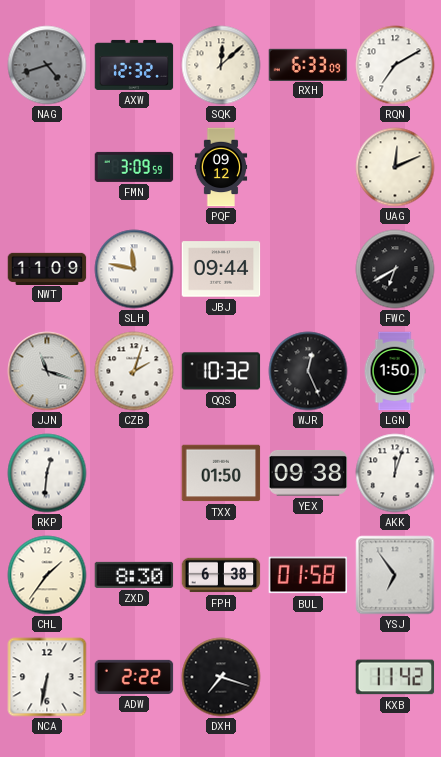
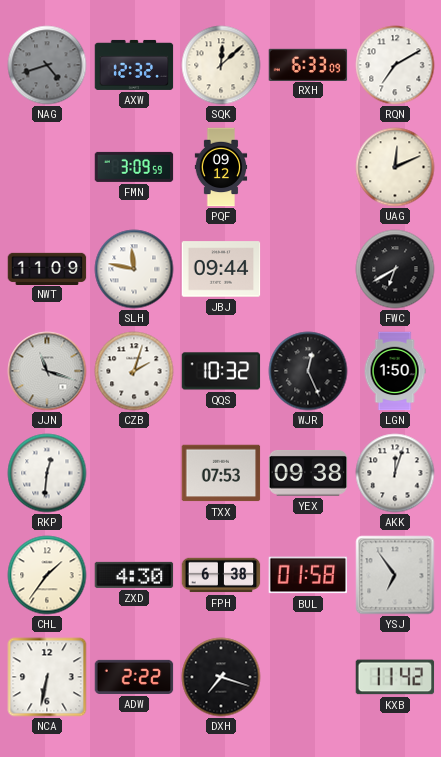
TXX: 01:50 -> 07:53 (221, 473)
ZXD: 8:30 -> 4:30 (134, 575)
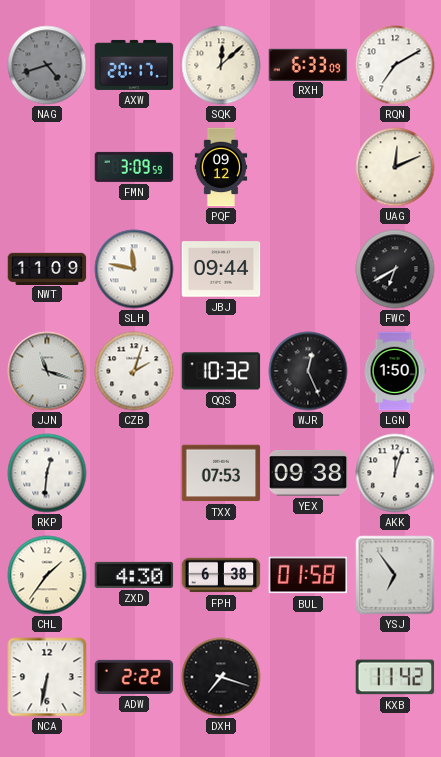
AXW: 12:32 -> 20:17 (134, 65)
